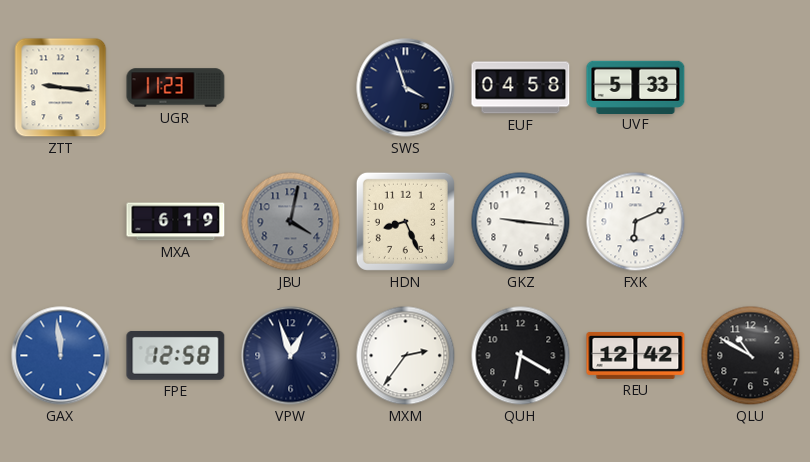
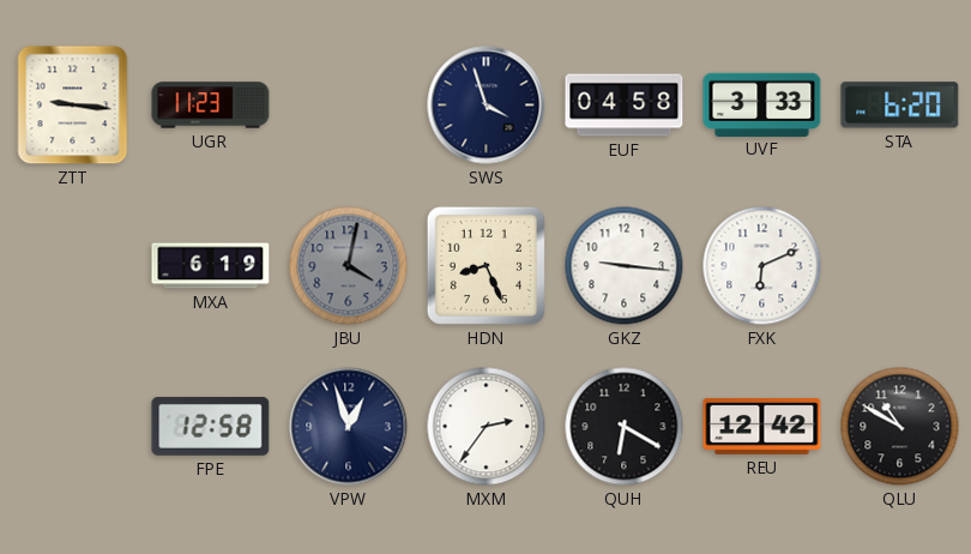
UVF: 5:33 -> 3:33 (762, 104)
STA: none -> 6:20 (900, 106)
GAX: 11:59 -> none (61, 356)
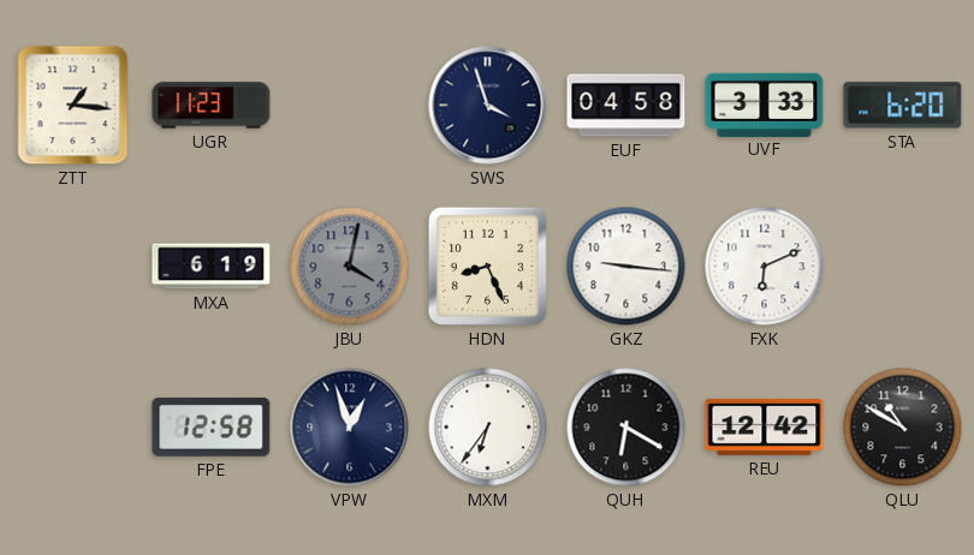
ZTT: 9:16 -> 1:16 (73, 106)
MXM: 2:36 -> 6:36 (488, 428)
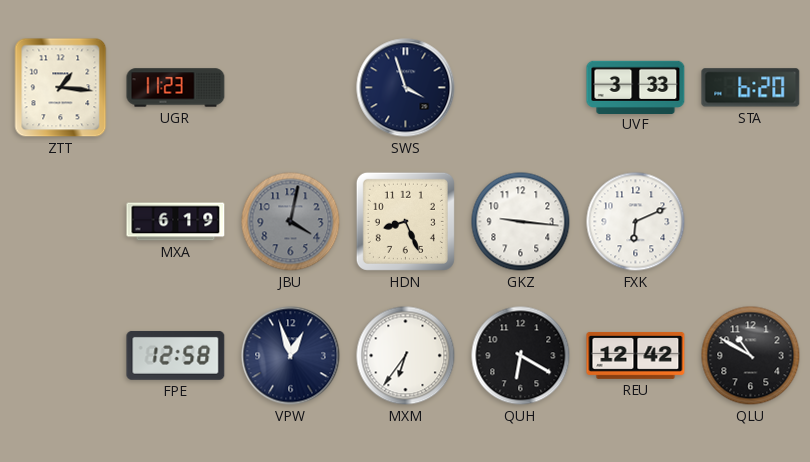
EUF: 04:58 -> none (626, 106)
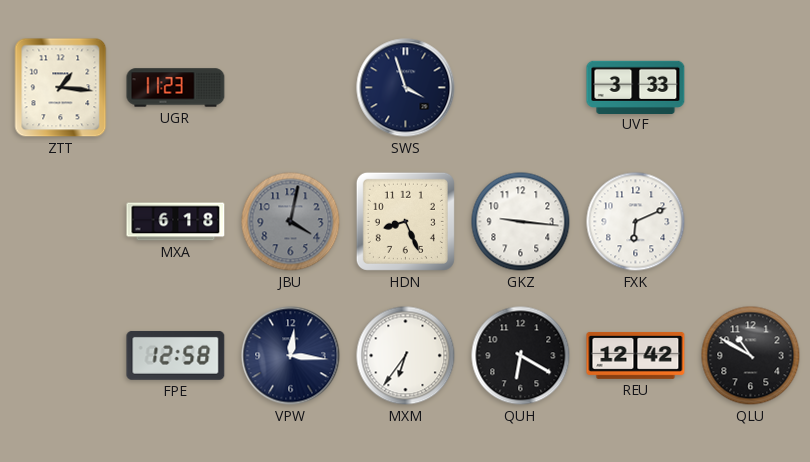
STA: 6:20 -> none (751, 88)
MXA: 6:19 -> 6:18 (176, 222)
VPW: 12:57 -> 12:16 (291, 356)
